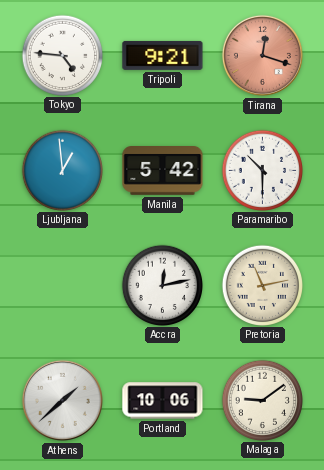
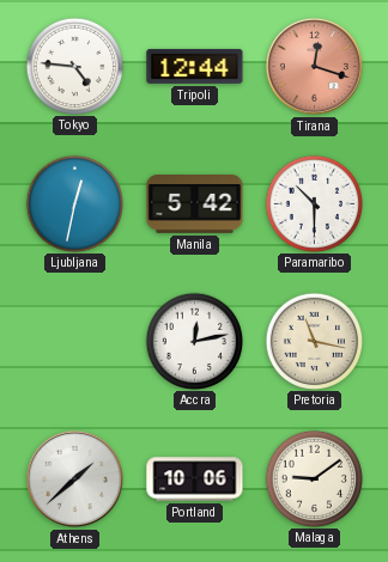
Tripoli: 9:21 -> 12:44 (195, 66)
Ljubljana: 12:59 -> 12:32 (74, 203)
Pretoria: 11:13 -> 11:17 (314, 341)
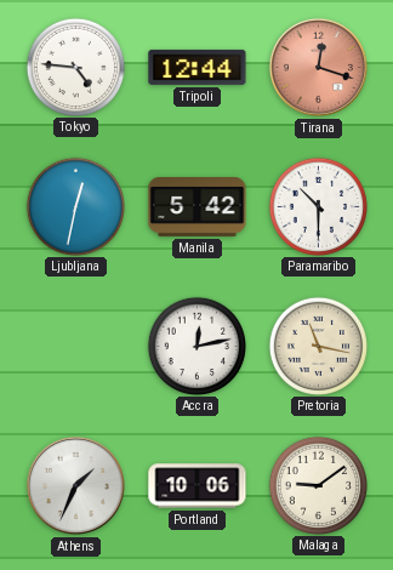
Athens: 1:38 -> 1:34 (75, 485)
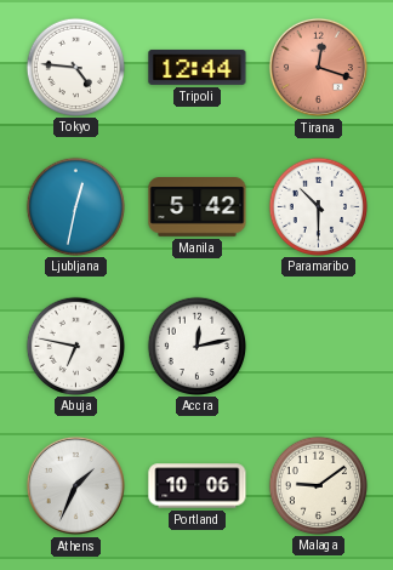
Abuja: none -> 6:47 (75, 346)
Pretoria: 11:17 -> none (318, 346)
